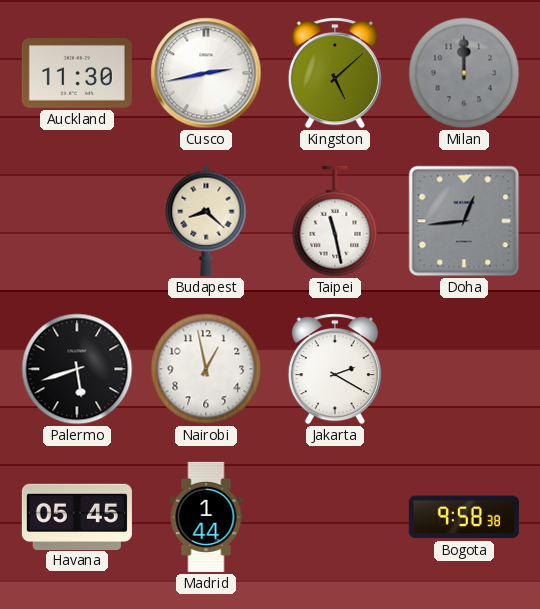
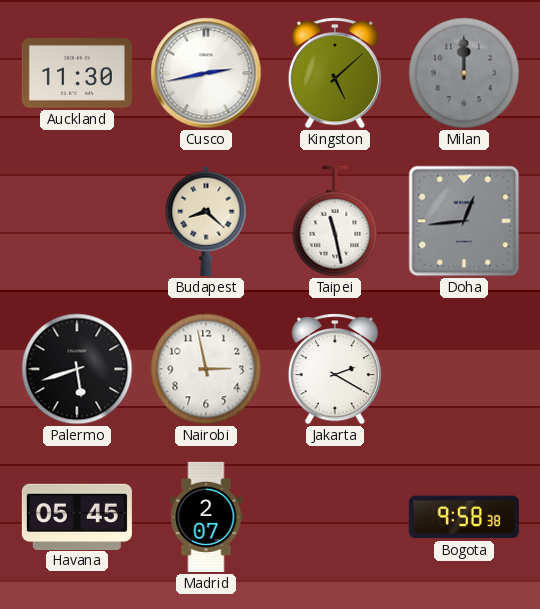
Nairobi: 12:58 -> 2:58 (206, 369)
Madrid: 1:44 -> 2:07 (206, 517)
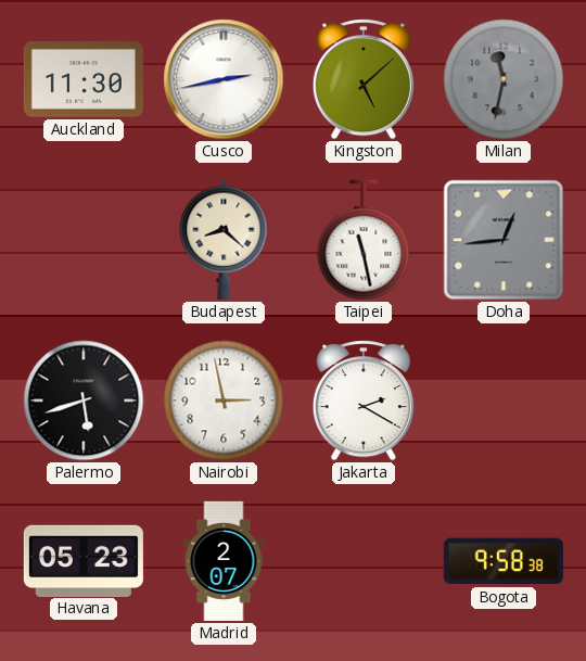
Milan: 12:00 -> 11:32 (504, 79)
Havana: 05:45 -> 05:23 (84, 560)
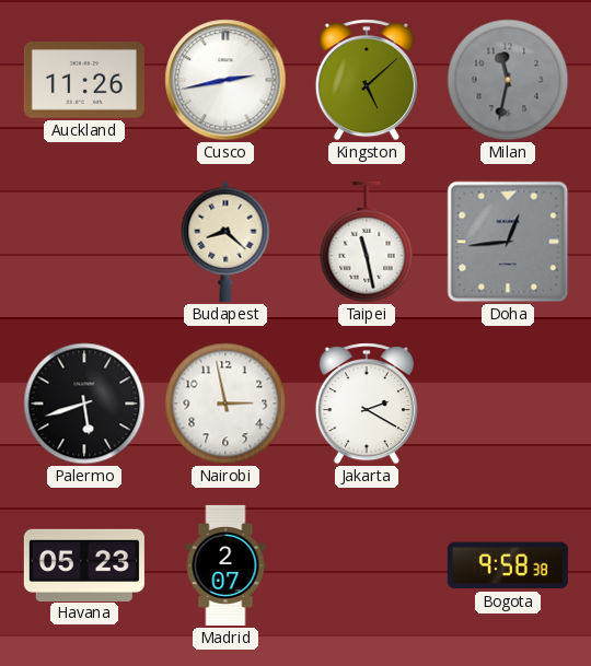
Auckland: 11:30 -> 11:26 (84, 81)
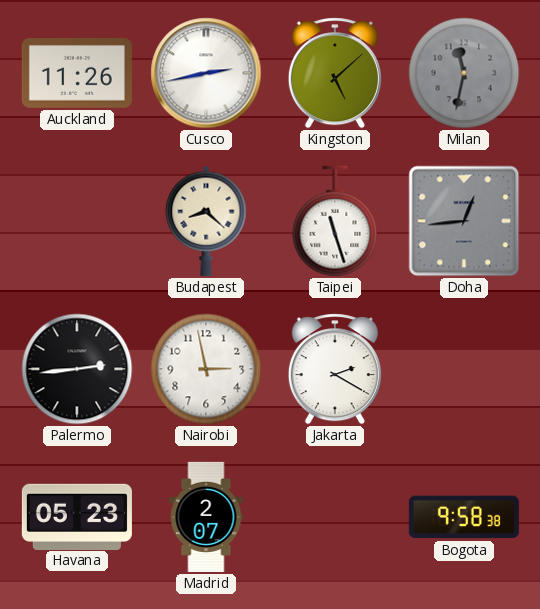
Taipei: 11:28 -> 11:27 (335, 221)
Palermo: 5:42 -> 2:44 (77, 369)
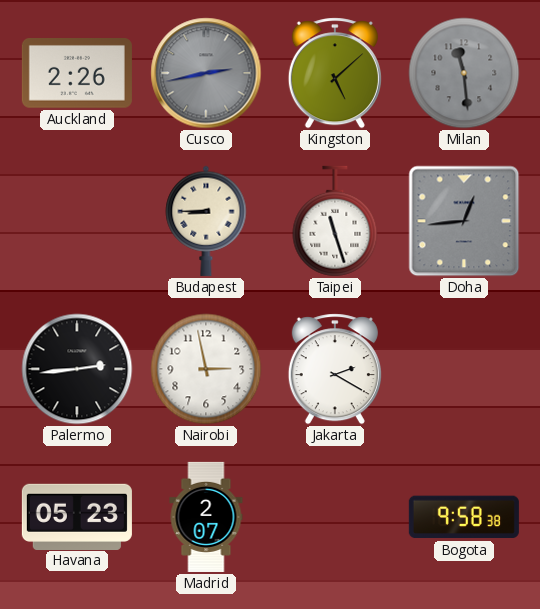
Auckland: 11:26 -> 2:26 (77, 74)
Cusco dial: white -> grey (206, 73)
Milan: 11:32 -> 11:29 (464, 73)
Budapest: 8:22 -> 8:45 (206, 221)
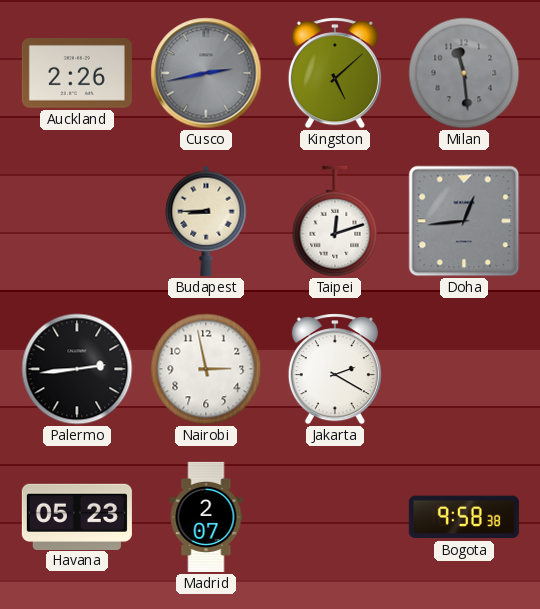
Taipei: 11:27 -> 12:12 (335, 221)
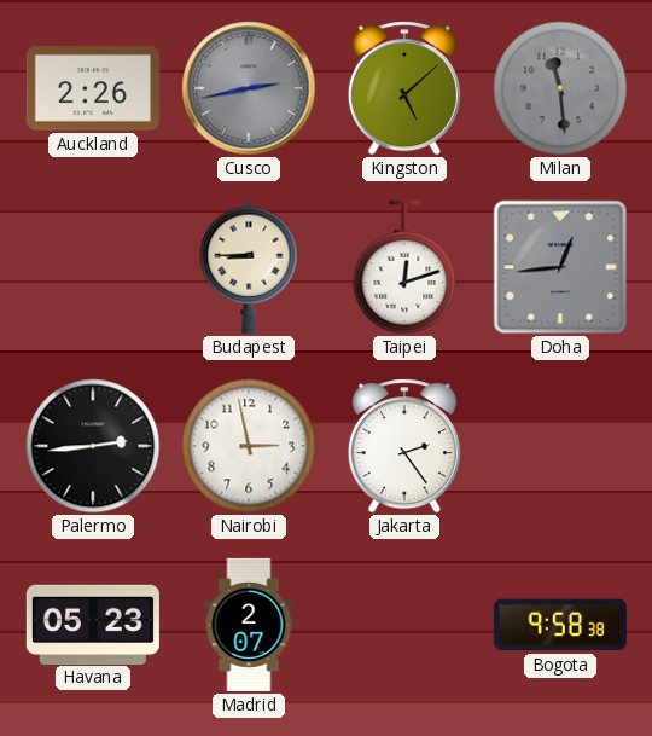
Jakarta: 2:20 -> 2:24 (404, 446)
